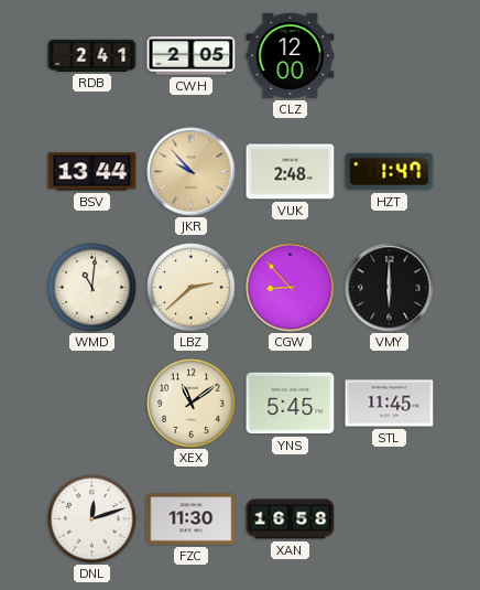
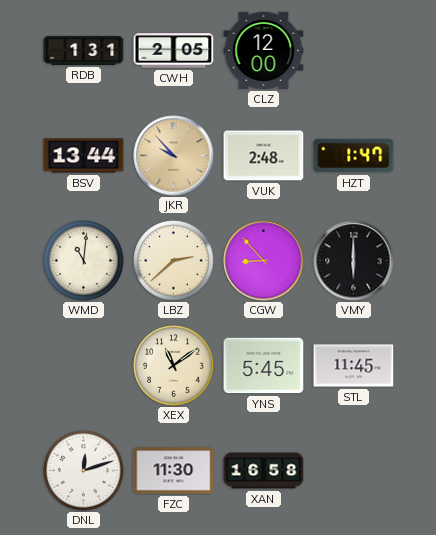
RDB: 2:41 -> 1:31 (84, 50)
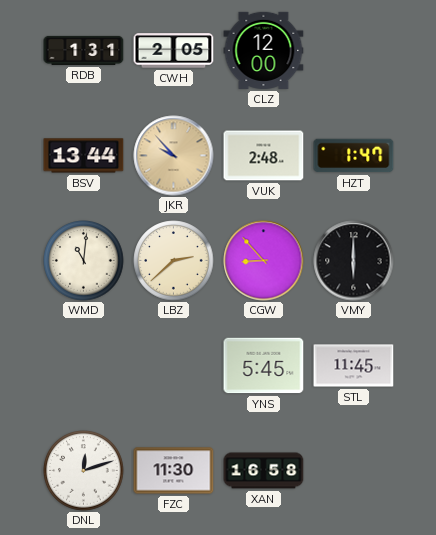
XEX: 11:09 -> none (174, 366)
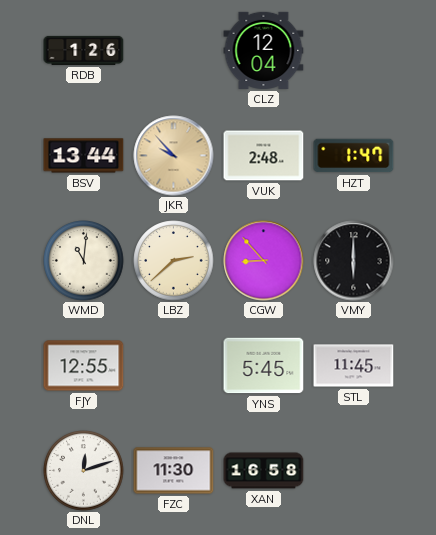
RDB: 1:31 -> 1:26 (84, 50)
CWH: 2:05 -> none (174, 51)
CLZ: 12:00 -> 12:04 (264, 50)
FJY: none -> 12:55 (84, 366)
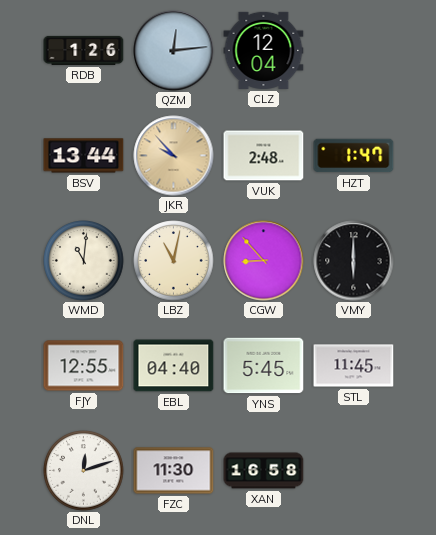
QZM: none -> 12:14 (174, 51)
LBZ: 2:38 -> 11:02 (174, 261)
EBL: none -> 04:40 (174, 366)
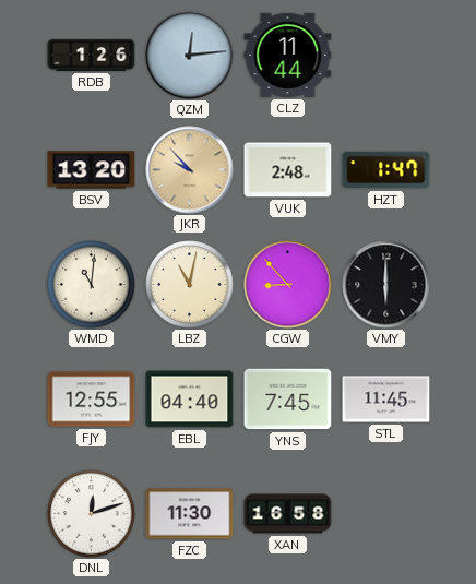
CLZ: 12:04 -> 11:44 (288, 55)
BSV: 13:44 -> 13:20 (92, 170)
YNS: 5:45 -> 7:45 (288, 400)
